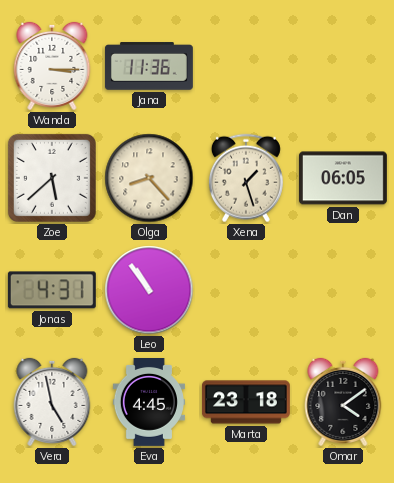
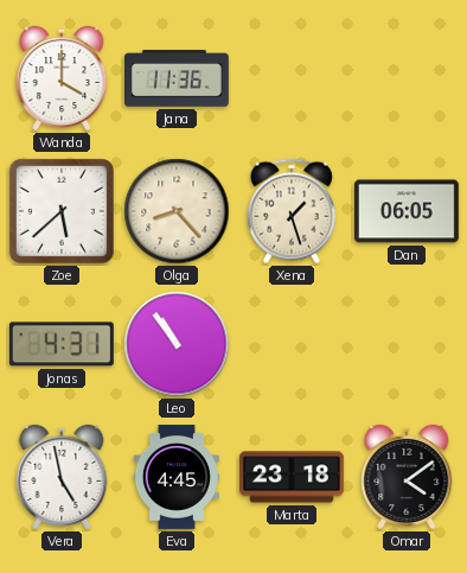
Wanda: 3:15 -> 4:00 (62, 78)
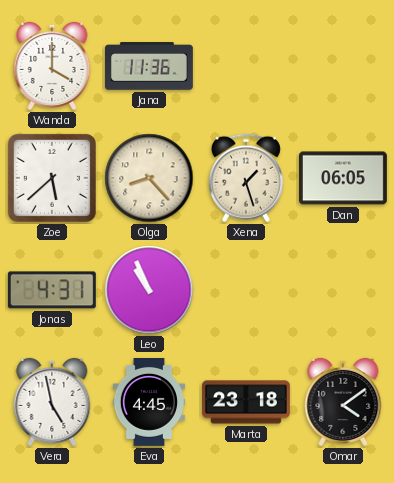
Leo: 10:54 -> 10:56 (149, 290)
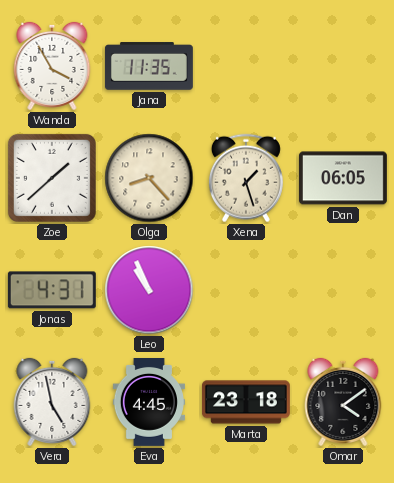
Wanda: 4:00 -> 3:55 (52, 66)
Jana: 11:36 -> 11:35 (149, 66)
Zoe: 5:38 -> 1:38 (52, 178)
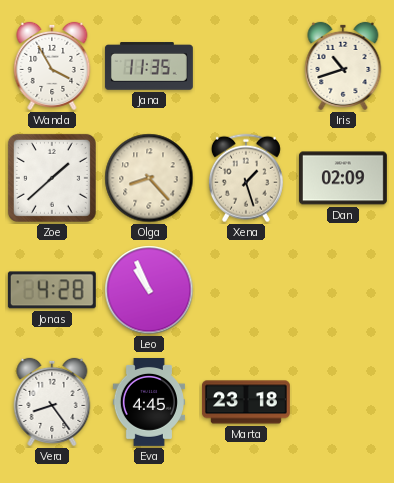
Iris: none -> 10:42 (343, 66)
Dan: 06:05 -> 02:09 (343, 178)
Jonas: 4:31 -> 4:28 (52, 290)
Vera: 4:58 -> 8:24 (52, 402)
Omar: 4:09 -> none (343, 402)
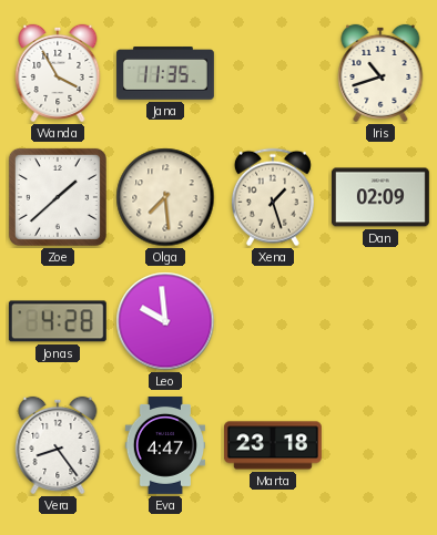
Olga: 8:23 -> 7:29 (165, 197)
Leo: 10:56 -> 9:59 (165, 321)
Eva: 4:45 -> 4:47 (164, 446)
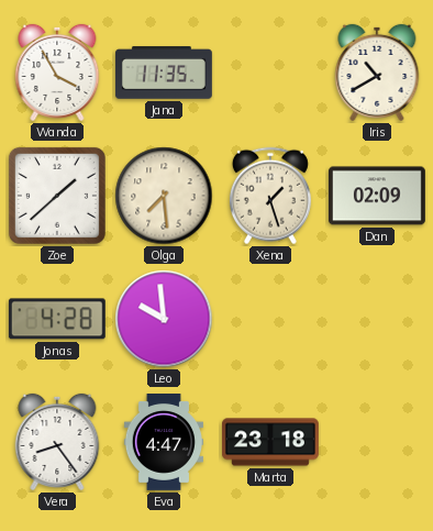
Iris: 10:42 -> 10:40 (377, 73)
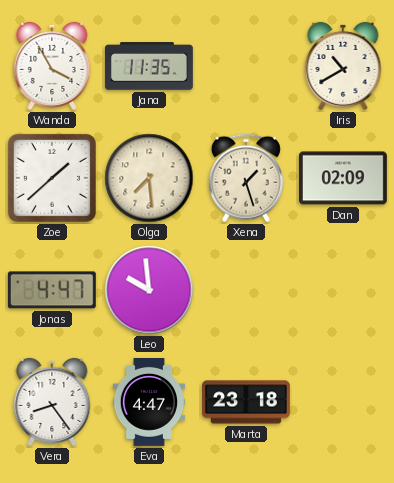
Jonas: 4:28 -> 4:47 (52, 290)
